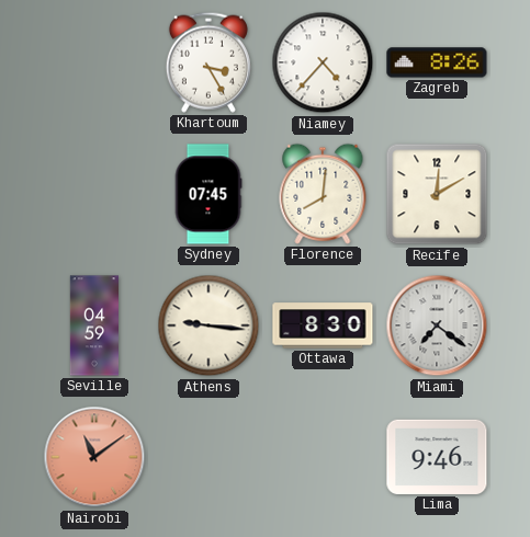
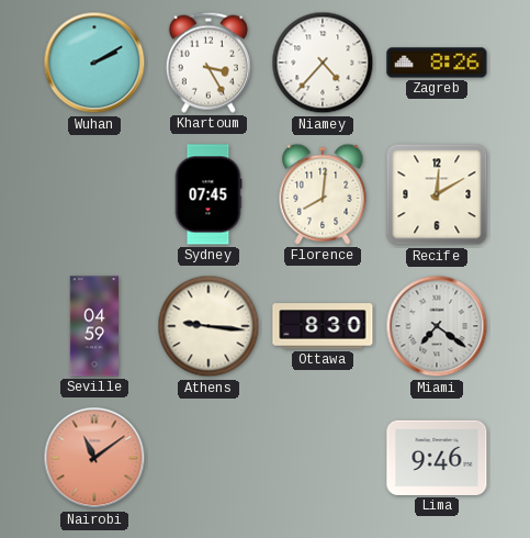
Wuhan: none -> 2:10 (94, 63)
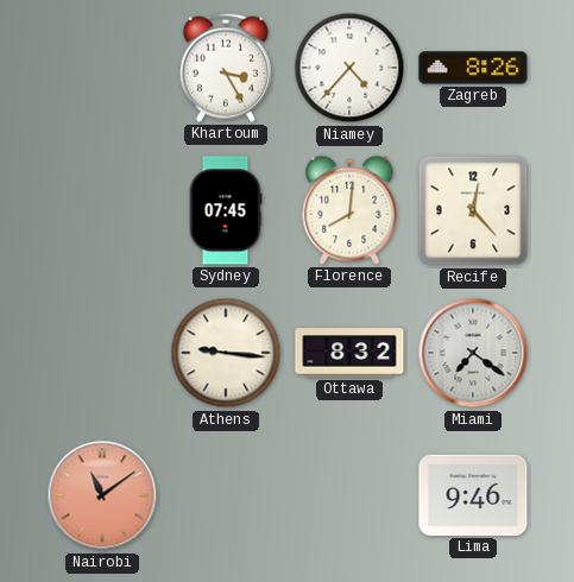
Wuhan: 2:10 -> none (94, 63)
Recife: 12:10 -> 12:23 (473, 210)
Seville: 04:59 -> none (93, 326)
Ottawa: 8:30 -> 8:32 (349, 353)
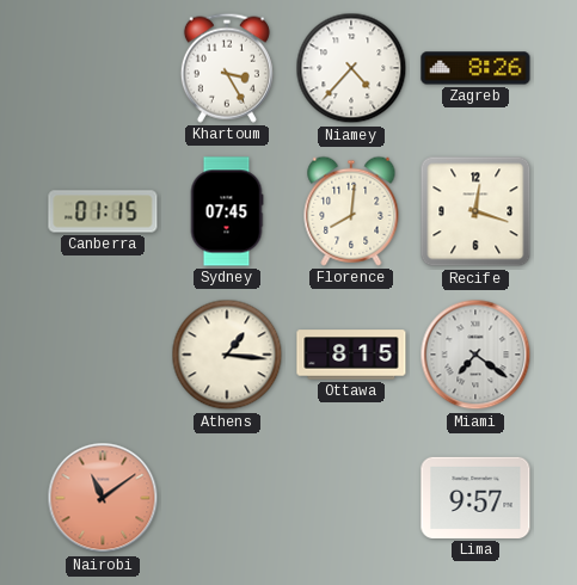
Canberra: none -> 01:15 (103, 211)
Recife: 12:23 -> 12:18 (475, 211)
Athens: 9:16 -> 1:16 (227, 355)
Ottawa: 8:32 -> 8:15 (351, 355)
Lima: 9:46 -> 9:57 (475, 498)
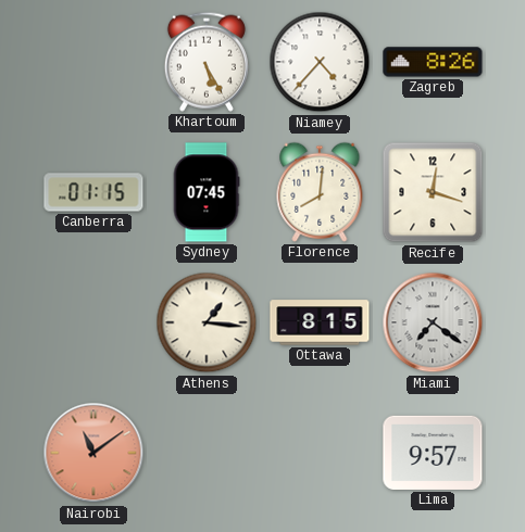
Khartoum: 3:25 -> 5:25 (207, 62)
